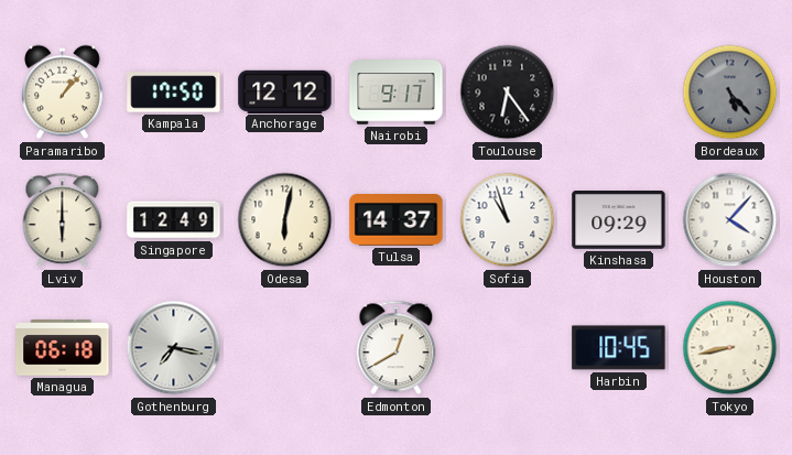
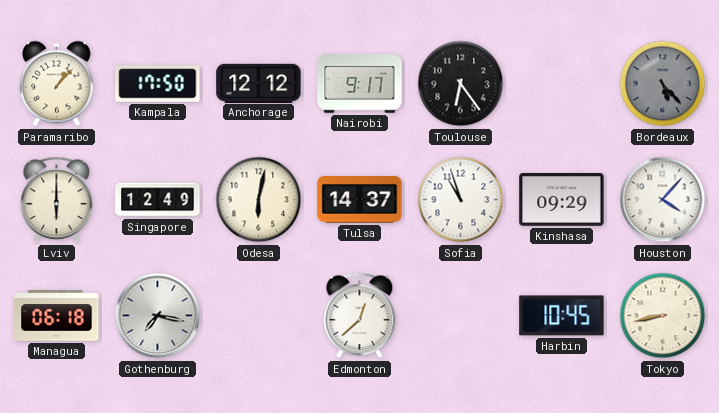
Edmonton: 12:40 -> 12:38 (360, 316)
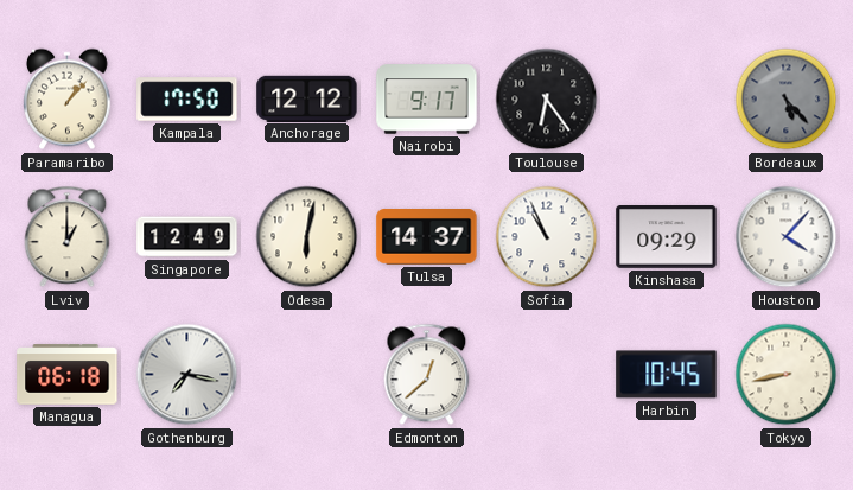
Lviv: 6:00 -> 1:00 (68, 237)
Sofia: 10:57 -> 10:56 (547, 237)
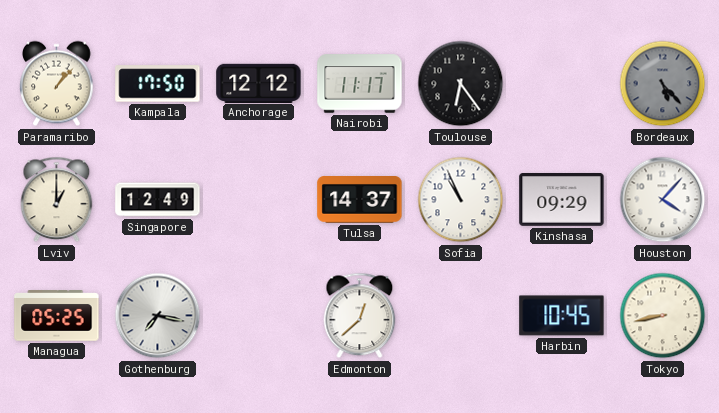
Nairobi: 9:17 -> 11:17 (360, 84)
Odesa: 6:02 -> none (307, 237)
Managua: 06:18 -> 05:25 (57, 316)
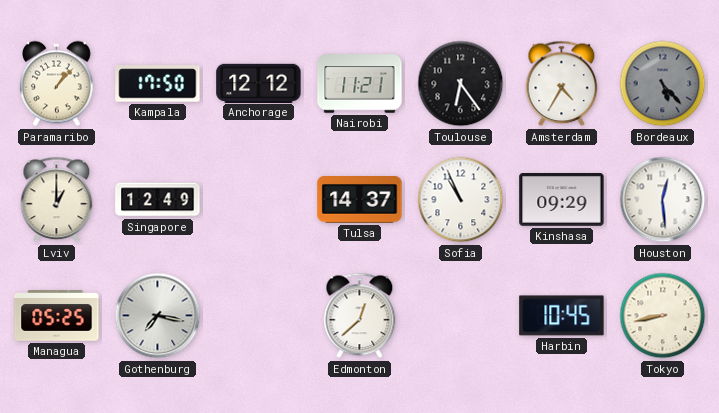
Nairobi: 11:17 -> 11:21 (360, 84)
Amsterdam: none -> 4:35 (562, 84)
Houston: 4:07 -> 12:29 (663, 200)
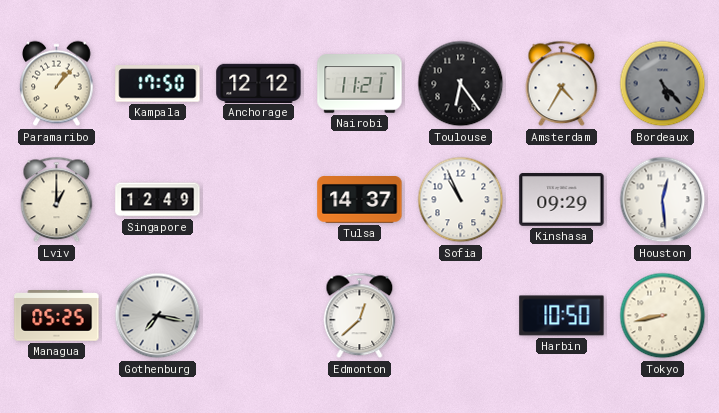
Harbin: 10:45 -> 10:50 (562, 316)
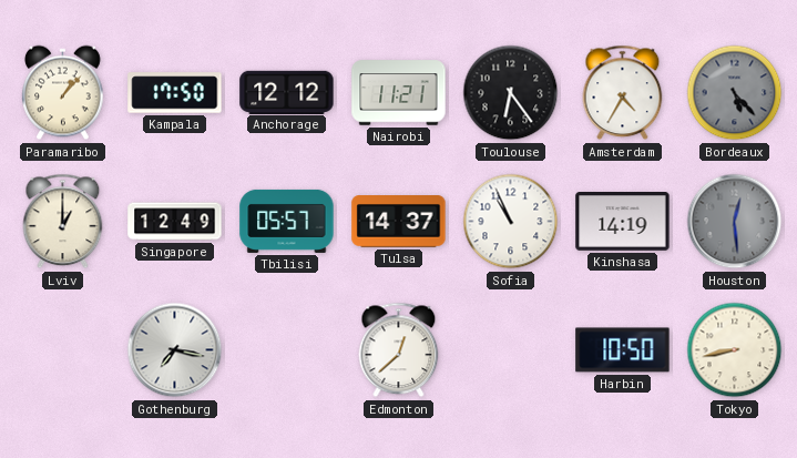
Tbilisi: none -> 05:57 (287, 221)
Kinshasa: 09:29 -> 14:19 (623, 222)
Houston dial: white -> grey (735, 222)
Managua: 05:25 -> none (57, 316)
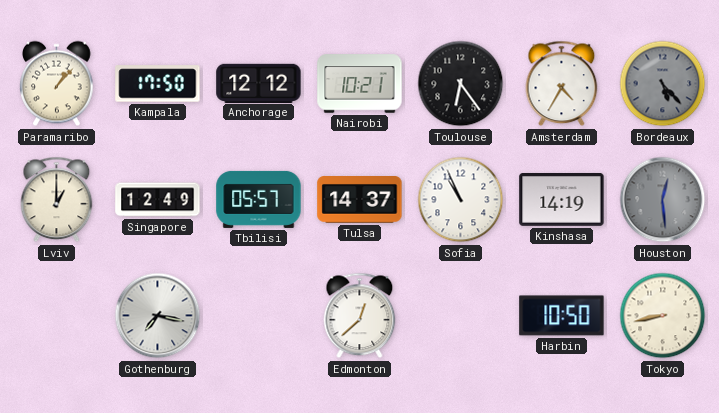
Nairobi: 11:21 -> 10:21 (360, 84)
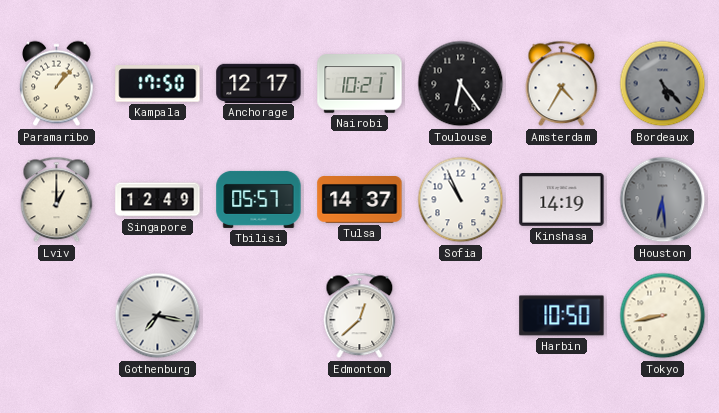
Anchorage: 12:12 -> 12:17 (259, 83)
Houston: 12:29 -> 6:29 (663, 200)
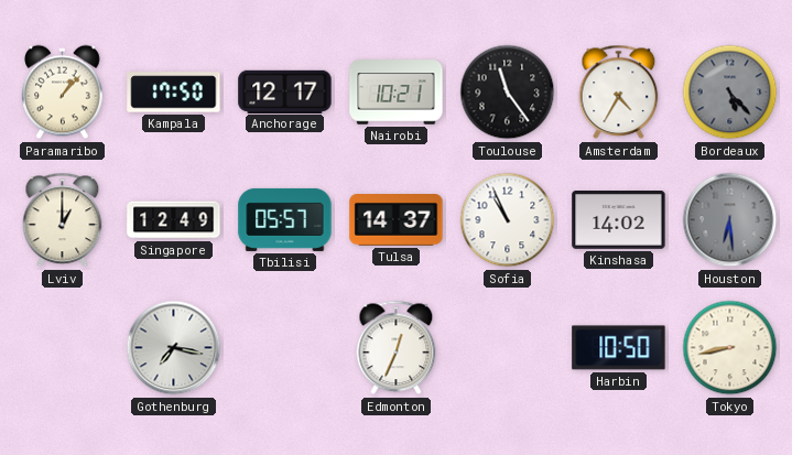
Toulouse: 6:24 -> 11:24 (508, 93)
Kinshasa: 14:19 -> 14:02 (619, 220)
Edmonton: 12:38 -> 12:34 (397, 348)
